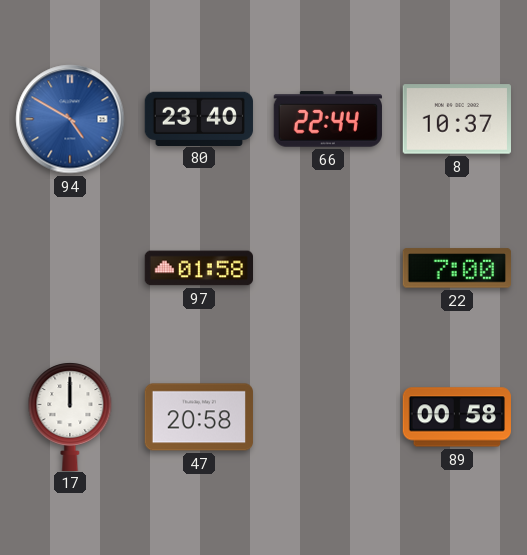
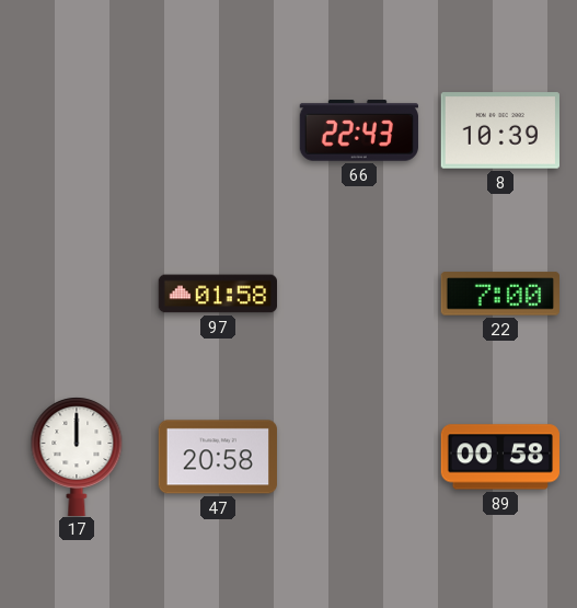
94: 4:50 -> none (70, 119)
80: 23:40 -> none (198, 118)
66: 22:44 -> 22:43 (359, 130)
8: 10:37 -> 10:39 (499, 130)
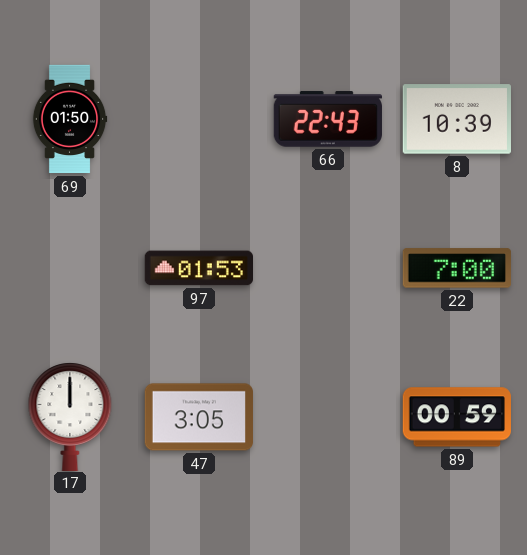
69: none -> 01:50 (70, 119)
97: 01:58 -> 01:53 (198, 268)
47: 20:58 -> 3:05 (198, 417)
89: 00:58 -> 00:59 (456, 417)
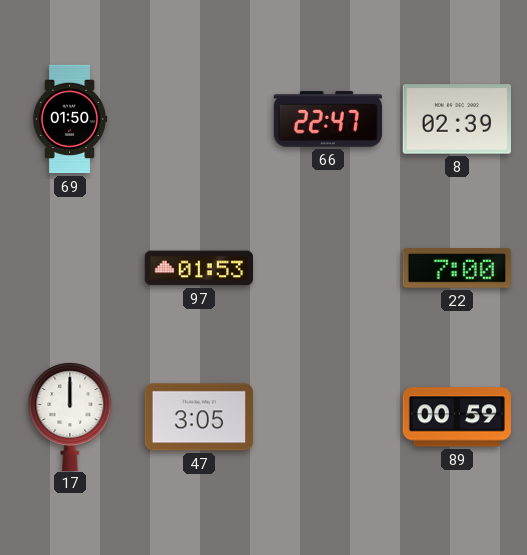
66: 22:43 -> 22:47 (328, 119)
8: 10:39 -> 02:39 (456, 119)
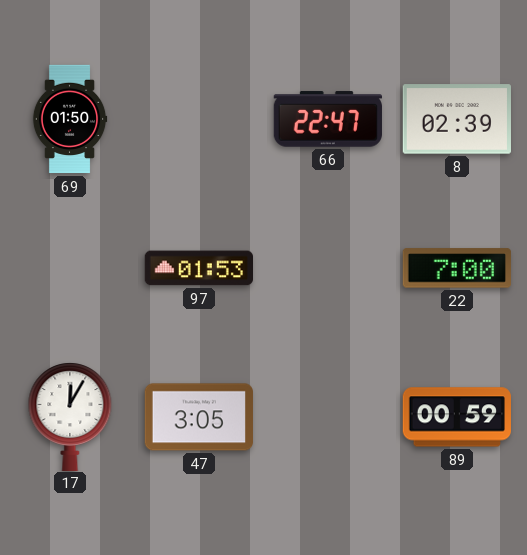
17: 12:00 -> 12:05 (70, 416)
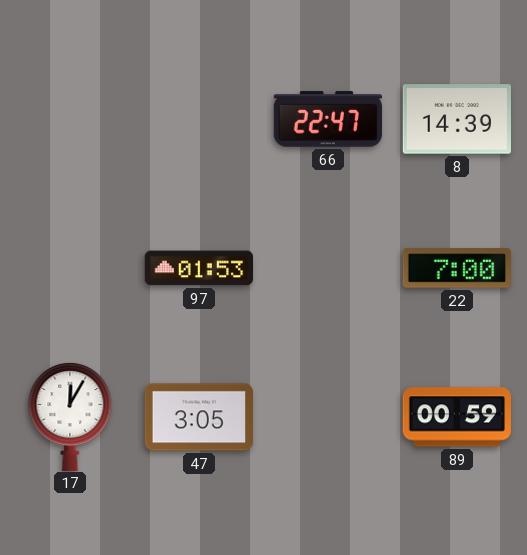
69: 01:50 -> none (70, 119)
8: 02:39 -> 14:39 (456, 119)
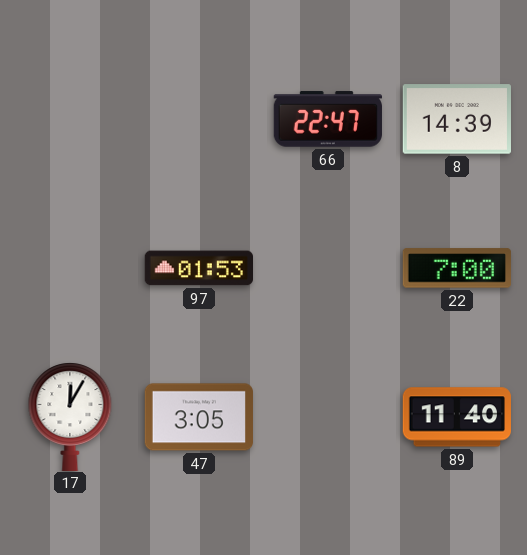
89: 00:59 -> 11:40 (456, 417)
